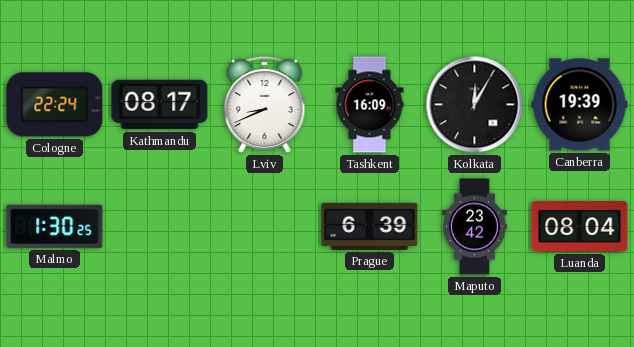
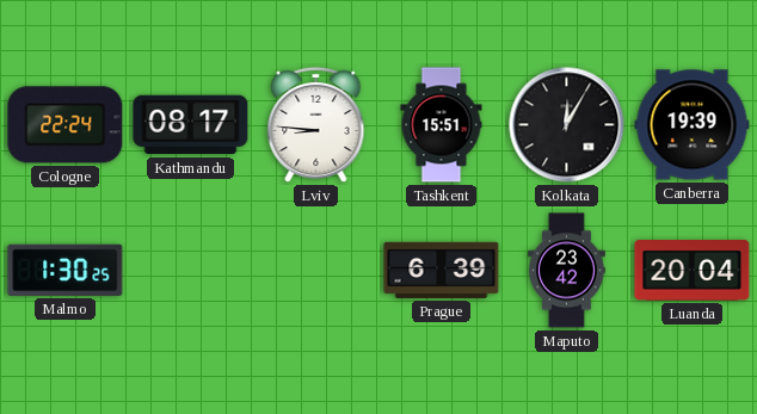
Lviv: 8:41 -> 8:46 (316, 125)
Tashkent: 16:09 -> 15:51 (442, 125)
Luanda: 08:04 -> 20:04 (693, 271)
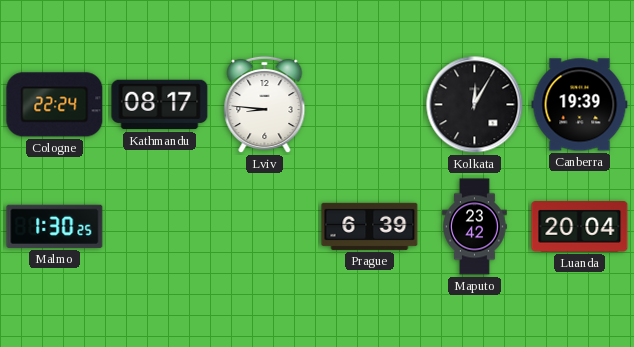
Tashkent: 15:51 -> none (442, 125)
